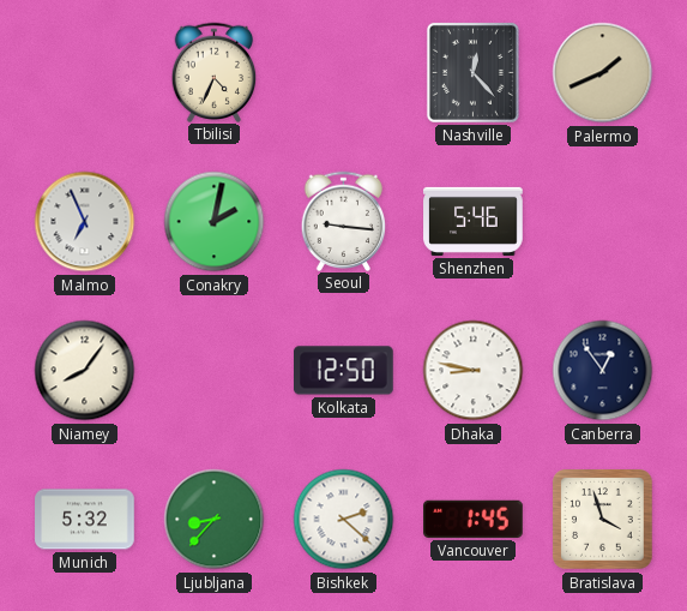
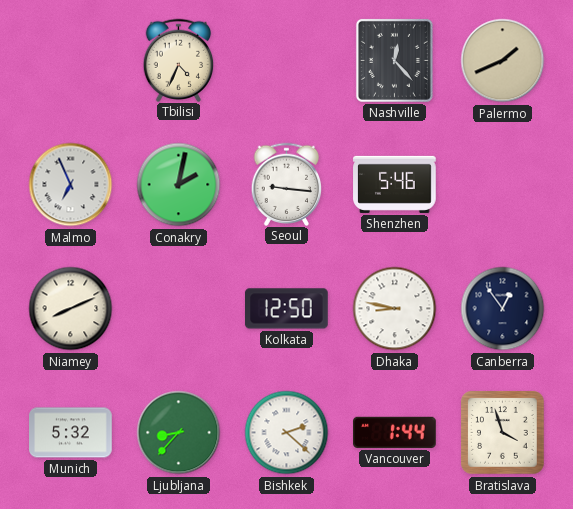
Niamey: 8:06 -> 8:11 (71, 309)
Vancouver: 1:45 -> 1:44 (395, 432)
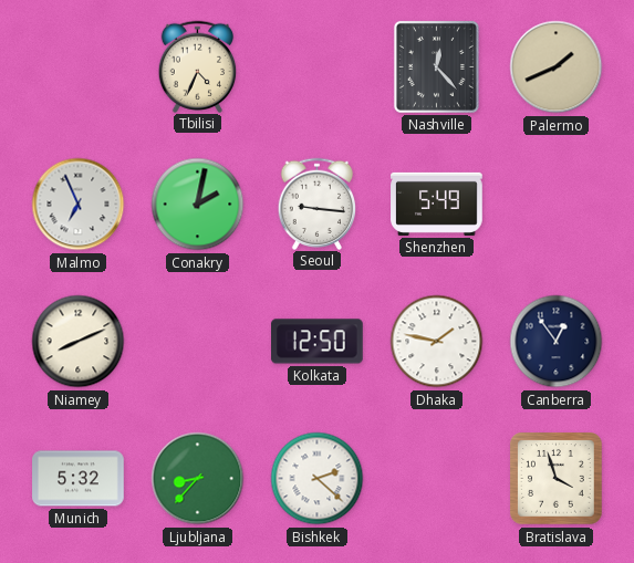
Shenzhen: 5:46 -> 5:49 (437, 204)
Dhaka: 8:47 -> 1:47 (437, 342)
Vancouver: 1:44 -> none (395, 432)
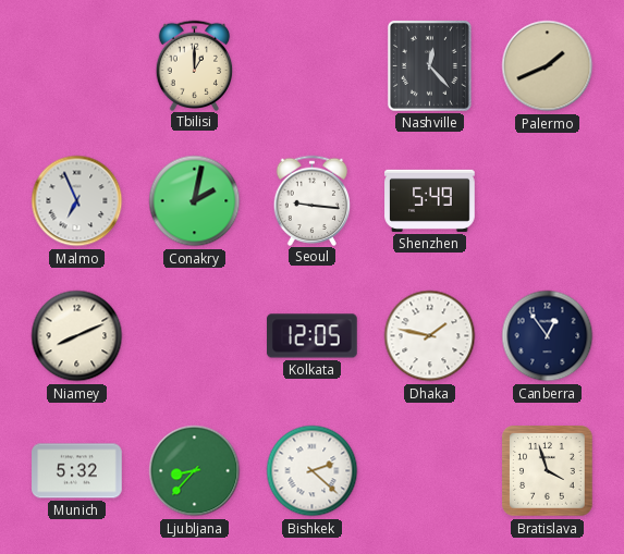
Tbilisi: 4:34 -> 1:00 (195, 65)
Kolkata: 12:50 -> 12:05 (313, 336)
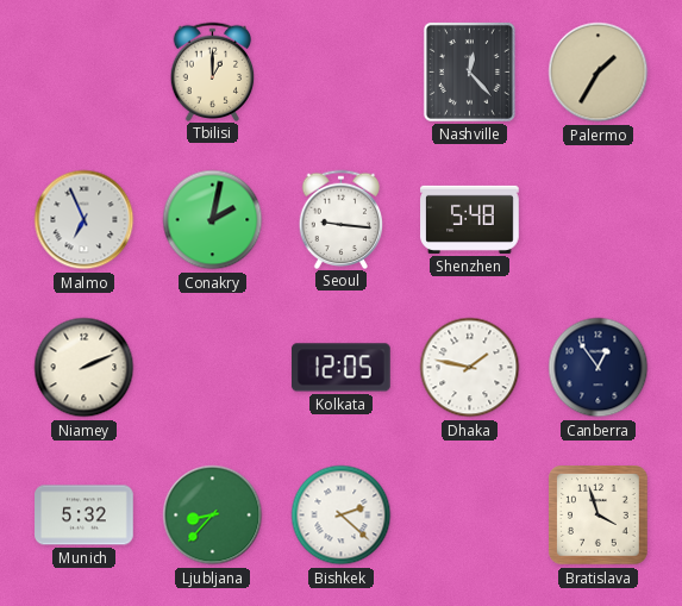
Palermo: 1:41 -> 1:35 (599, 73)
Shenzhen: 5:49 -> 5:48 (470, 219)
Niamey: 8:11 -> 2:11 (85, 368)
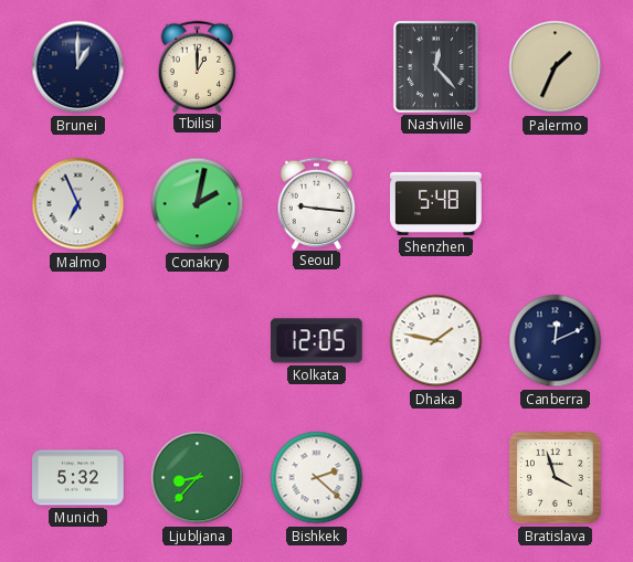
Brunei: none -> 1:00 (78, 67)
Palermo: 1:35 -> 1:34 (556, 67)
Niamey: 2:11 -> none (85, 368)
Canberra: 12:54 -> 12:11 (556, 341)
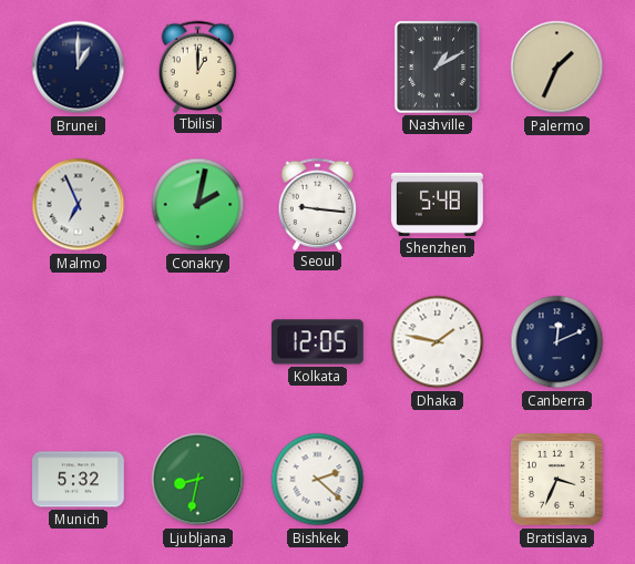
Nashville: 12:23 -> 1:10 (437, 66)
Ljubljana: 8:37 -> 8:32 (198, 480)
Bratislava: 3:57 -> 3:34 (557, 480)
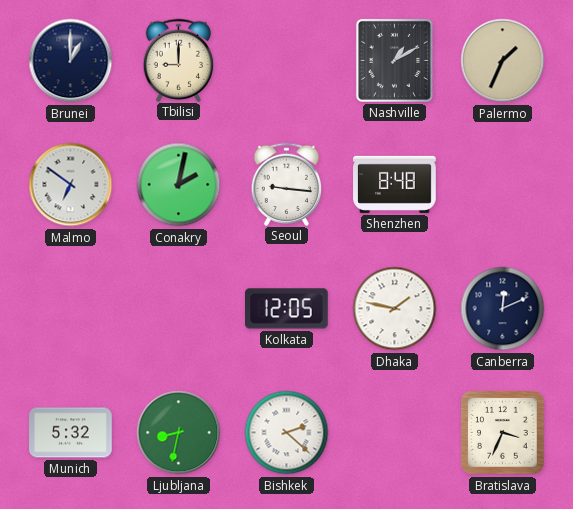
Tbilisi: 1:00 -> 9:00 (179, 60)
Malmo: 6:56 -> 6:51 (71, 185)
Shenzhen: 5:48 -> 8:48 (395, 184)
